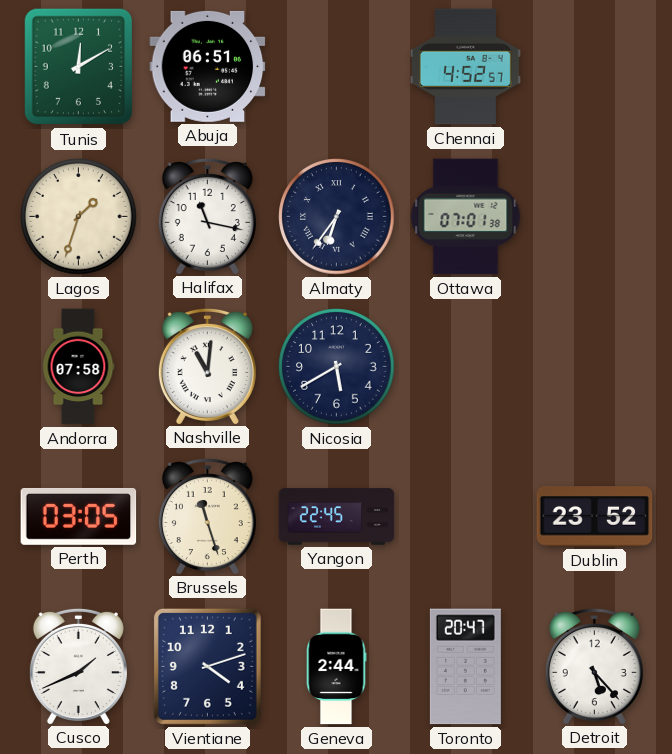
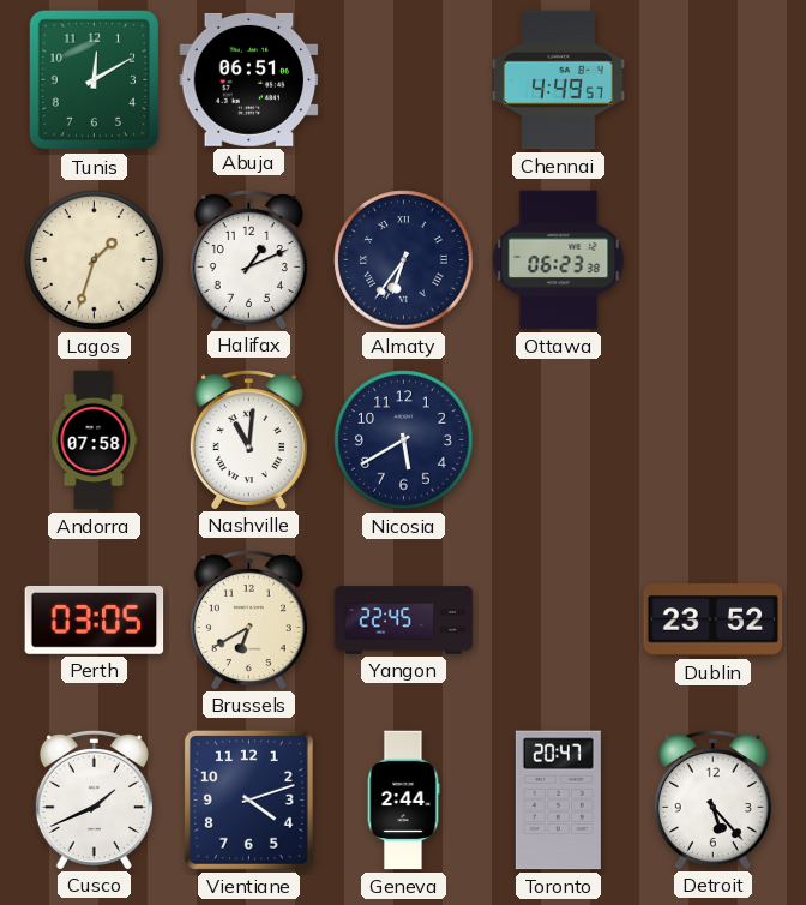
Chennai: 4:52 -> 4:49 (558, 80)
Halifax: 11:17 -> 1:11 (248, 259)
Ottawa: 07:01 -> 06:23 (559, 260)
Brussels: 11:27 -> 6:40 (248, 619)
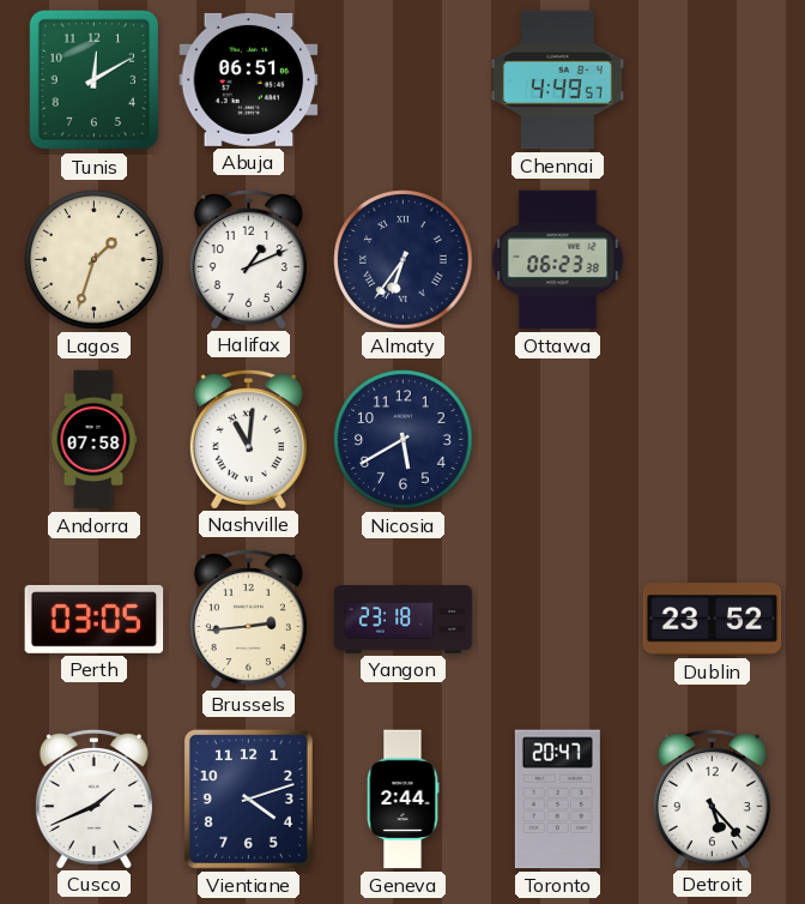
Brussels: 6:40 -> 2:44 (248, 619)
Yangon: 22:45 -> 23:18 (404, 620)
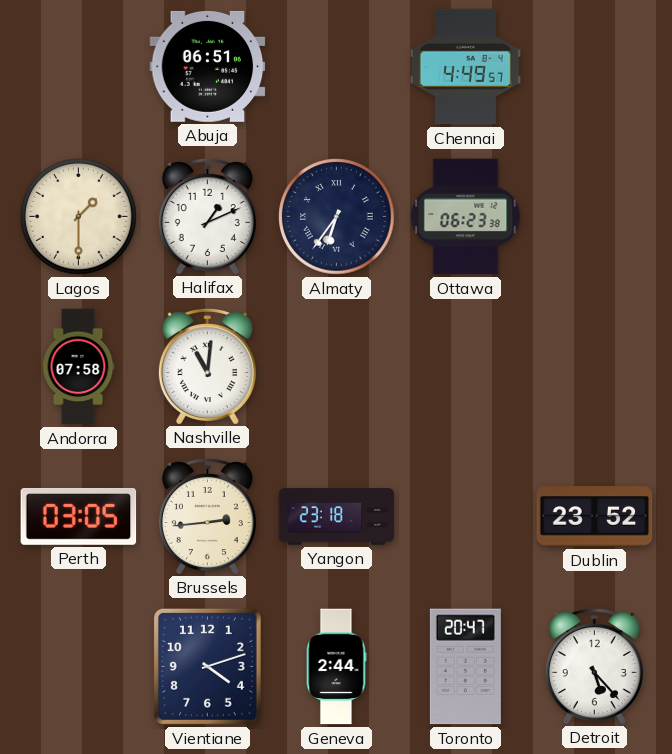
Tunis: 12:10 -> none (95, 80)
Lagos: 1:33 -> 1:30 (79, 217)
Nicosia: 5:40 -> none (404, 440)
Cusco: 1:41 -> none (93, 798)
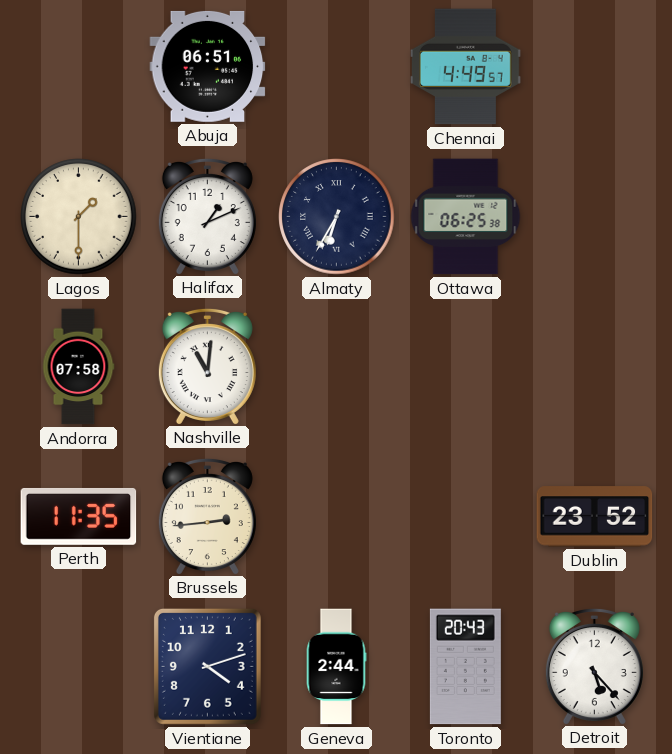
Almaty: 6:36 -> 6:35 (337, 217)
Ottawa: 06:23 -> 06:25 (466, 217)
Perth: 03:05 -> 11:35 (79, 516)
Yangon: 23:18 -> none (337, 517)
Toronto: 20:47 -> 20:43 (465, 667)
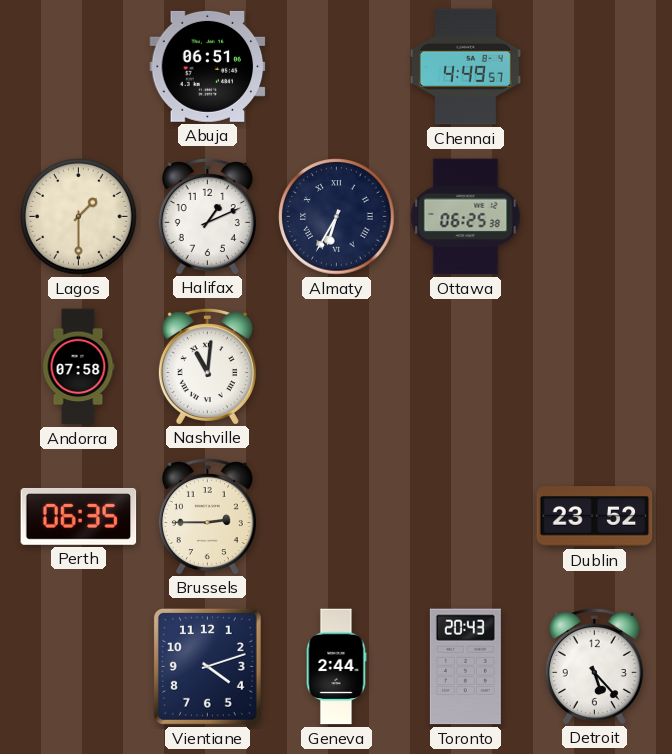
Perth: 11:35 -> 06:35 (79, 516)
Brussels: 2:44 -> 2:45 (207, 516)
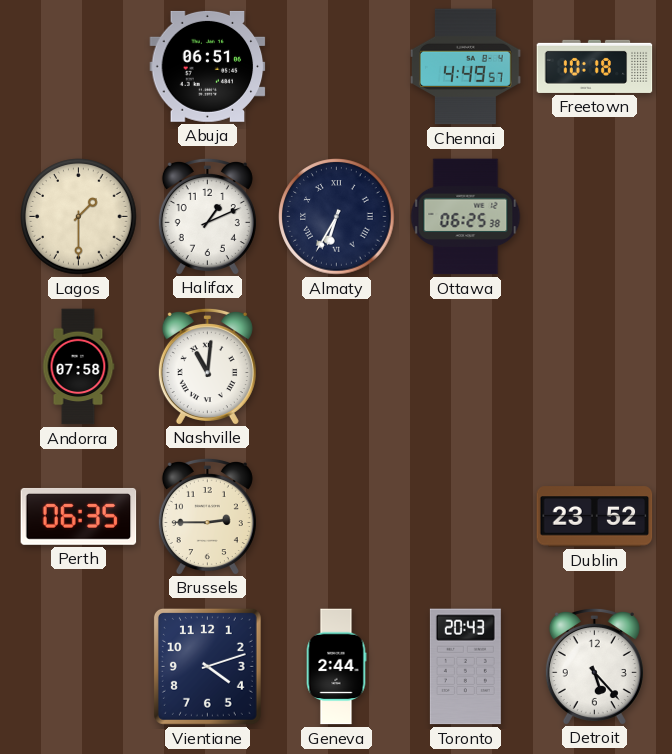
Freetown: none -> 10:18 (595, 66)
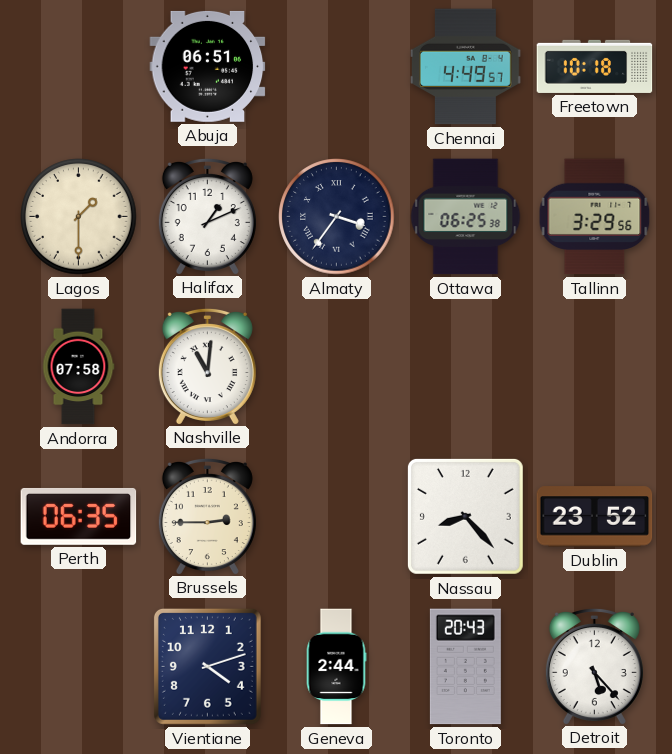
Almaty: 6:35 -> 3:36 (337, 217)
Tallinn: none -> 3:29 (595, 217)
Nassau: none -> 8:23 (465, 516)
